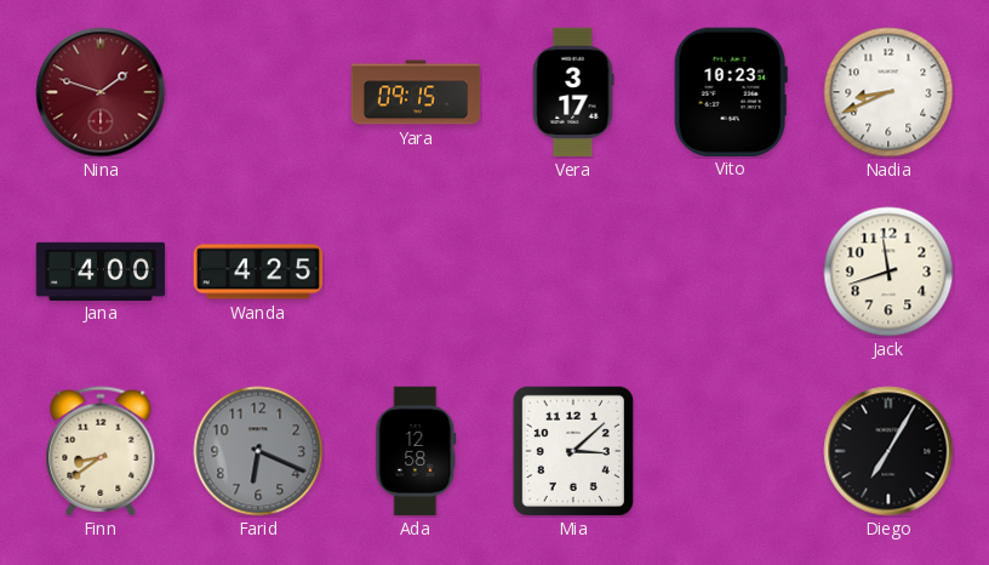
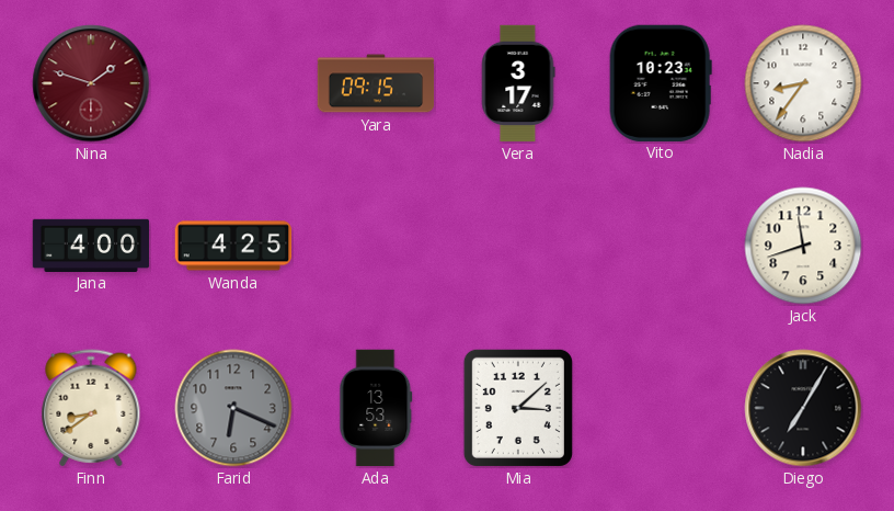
Nadia: 8:41 -> 8:36 (803, 83)
Ada: 12:58 -> 13:53 (376, 408)
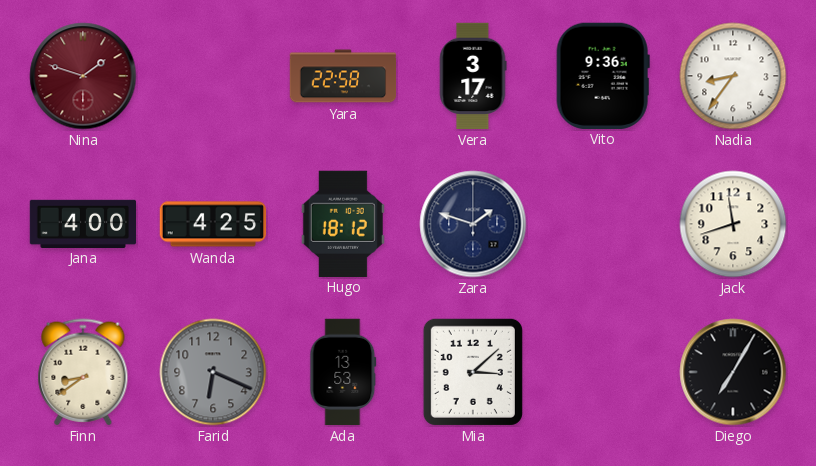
Yara: 09:15 -> 22:58 (343, 76)
Vito: 10:23 -> 9:36 (603, 75)
Hugo: none -> 18:12 (343, 223)
Zara: none -> 1:48 (473, 224)
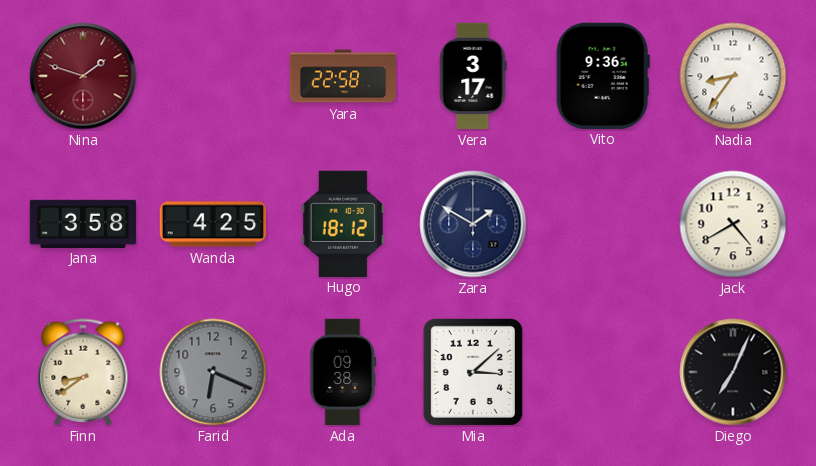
Jana: 4:00 -> 3:58 (83, 223)
Zara: 1:48 -> 1:50 (473, 224)
Jack: 11:42 -> 4:40 (733, 224)
Ada: 13:53 -> 09:38 (343, 372)
Diego: 7:05 -> 7:04 (733, 372)
